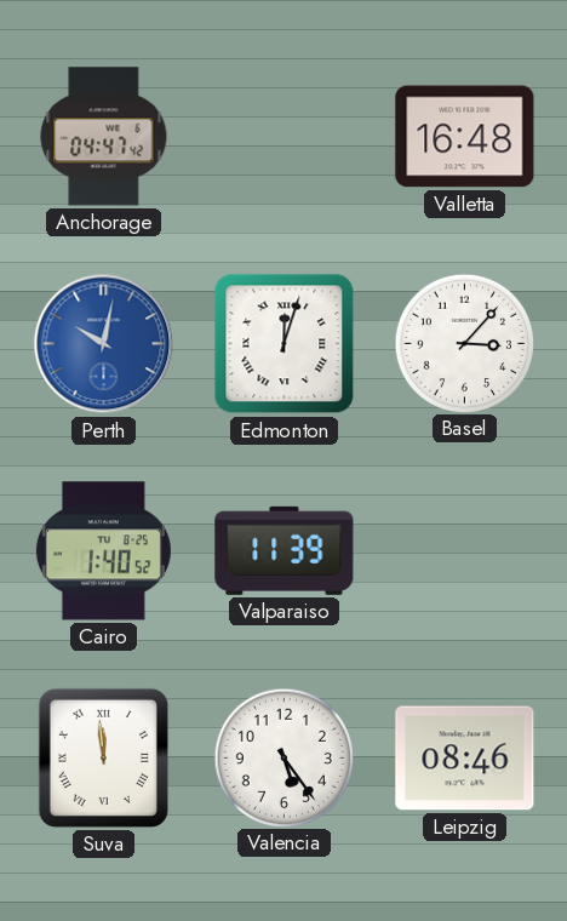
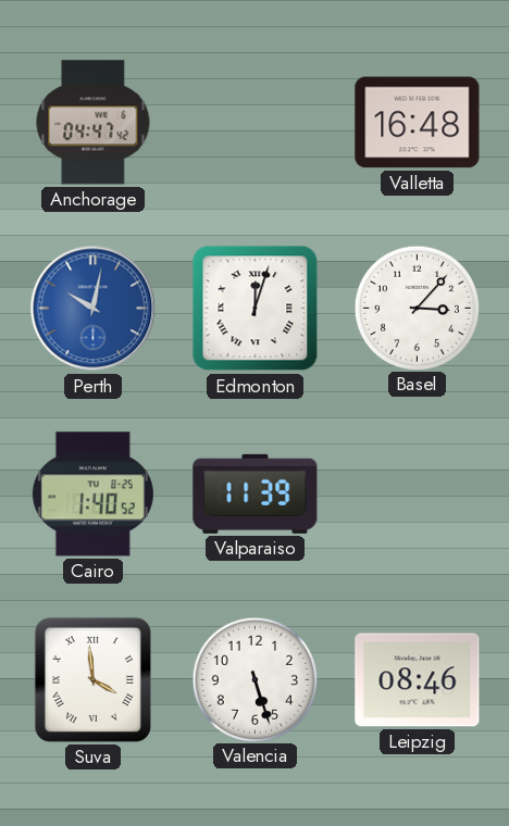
Suva: 11:59 -> 3:59 (92, 679)
Valencia: 5:24 -> 5:27 (254, 679)
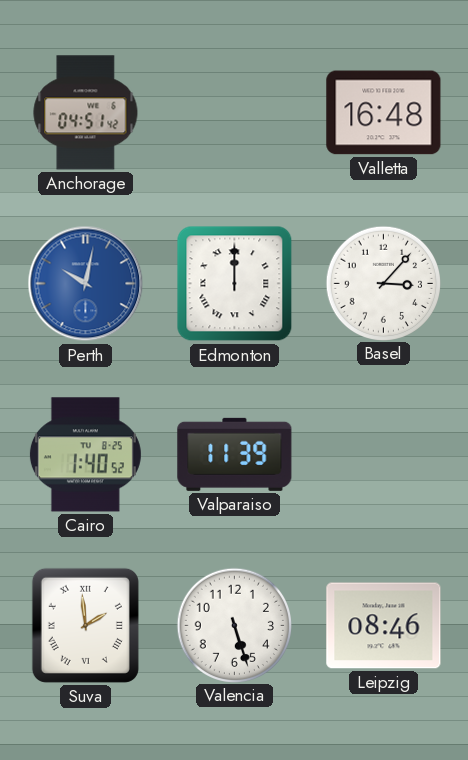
Anchorage: 04:47 -> 04:51 (86, 113)
Edmonton: 12:03 -> 12:00 (235, 284)
Suva: 3:59 -> 1:59 (85, 625)
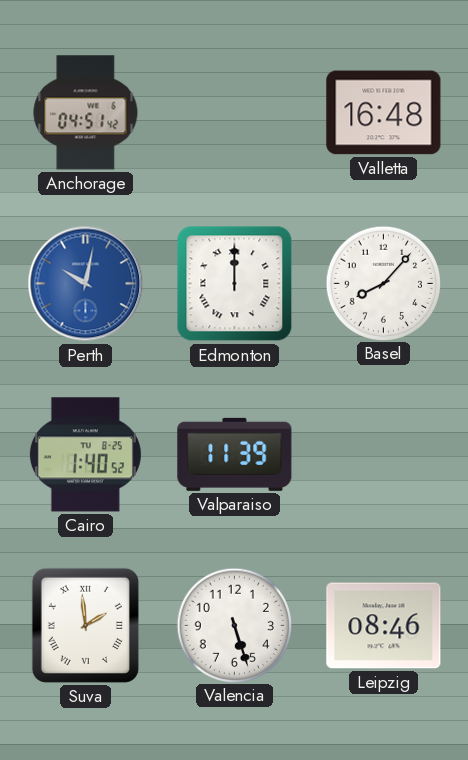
Basel: 3:07 -> 8:07 (383, 283)
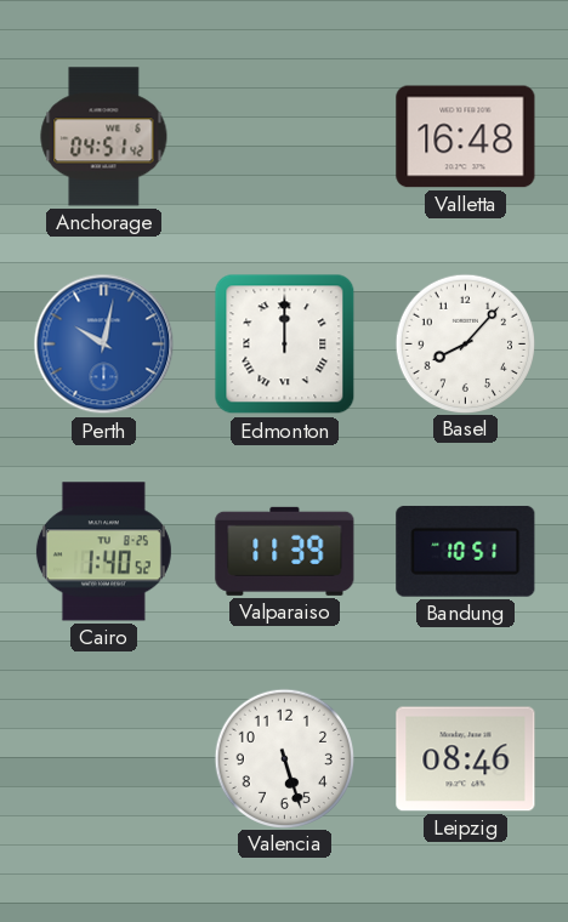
Bandung: none -> 10:51 (466, 551)
Suva: 1:59 -> none (85, 625)
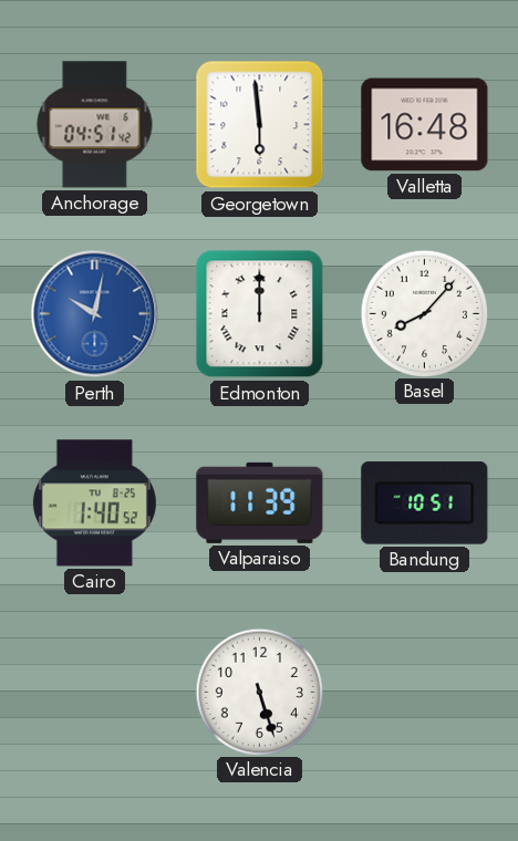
Georgetown: none -> 5:59 (260, 125)
Leipzig: 08:46 -> none (466, 759)
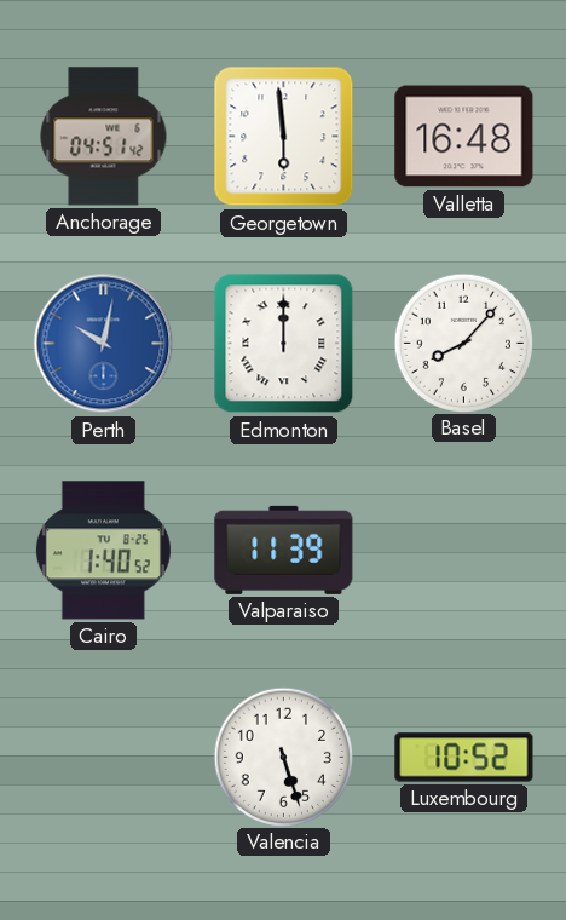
Bandung: 10:51 -> none (425, 502)
Luxembourg: none -> 10:52 (464, 758)
